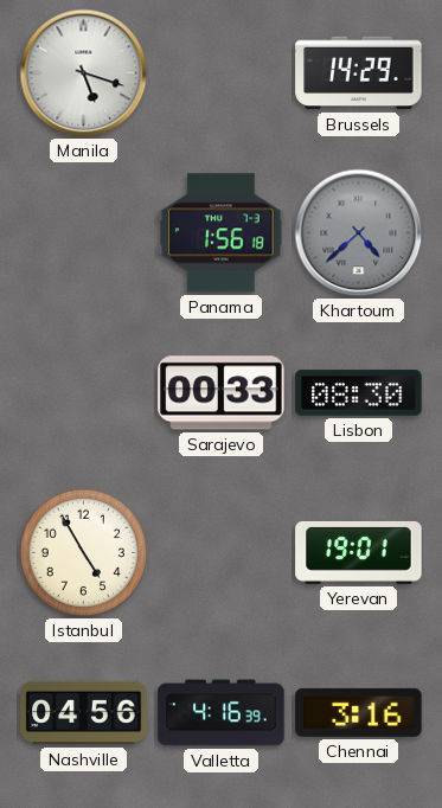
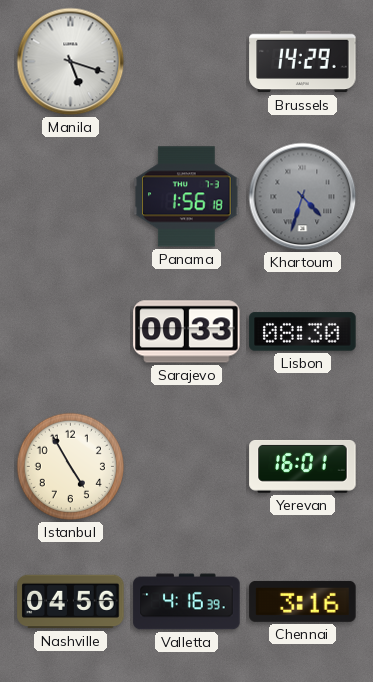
Khartoum: 4:38 -> 4:33 (303, 197)
Yerevan: 19:01 -> 16:01 (303, 466)
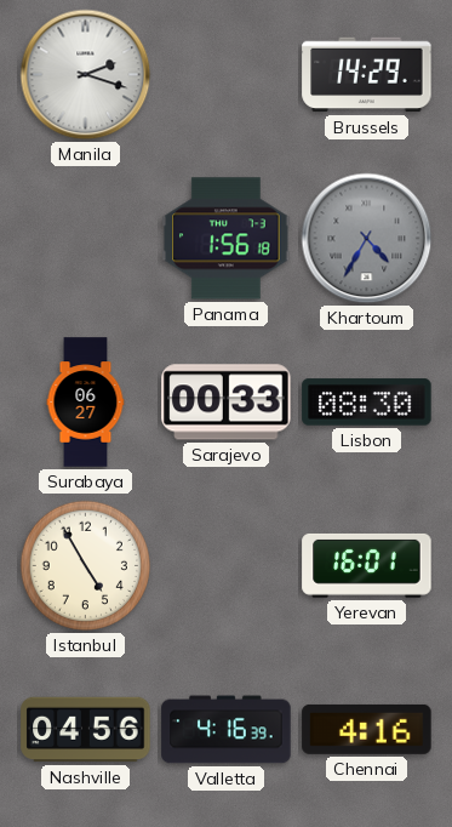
Manila: 5:18 -> 2:18 (86, 75)
Khartoum: 4:33 -> 4:35 (367, 239)
Surabaya: none -> 06:27 (86, 403)
Chennai: 3:16 -> 4:16 (367, 729)
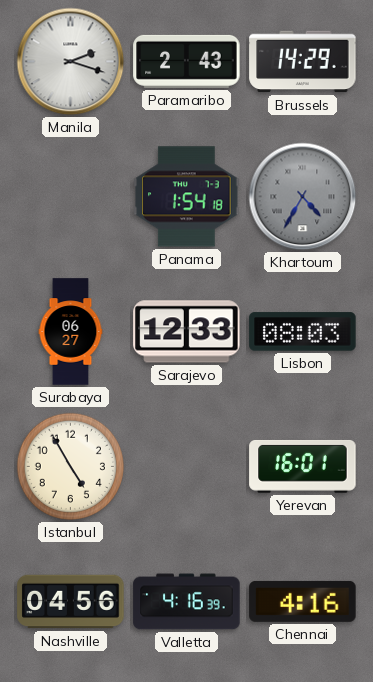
Paramaribo: none -> 2:43 (187, 61)
Panama: 1:56 -> 1:54 (187, 197)
Sarajevo: 00:33 -> 12:33 (187, 332)
Lisbon: 08:30 -> 08:03 (303, 332)
